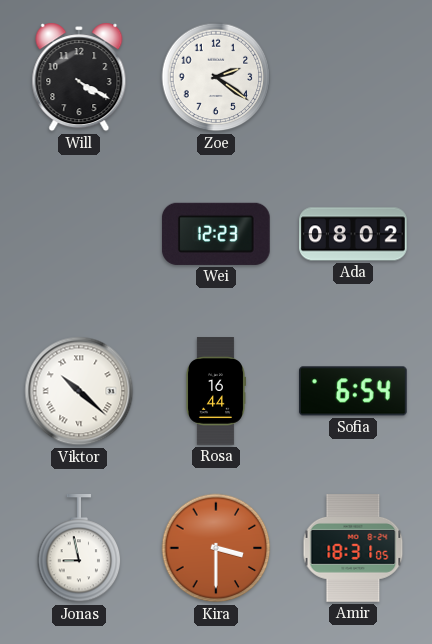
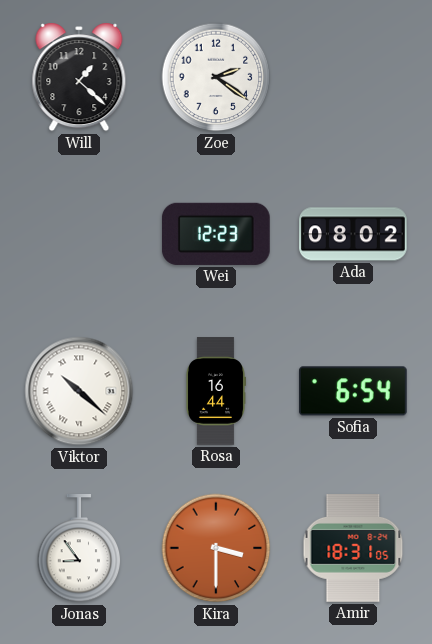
Will: 4:20 -> 1:22 (79, 77)
Jonas: 8:58 -> 8:54 (79, 549)
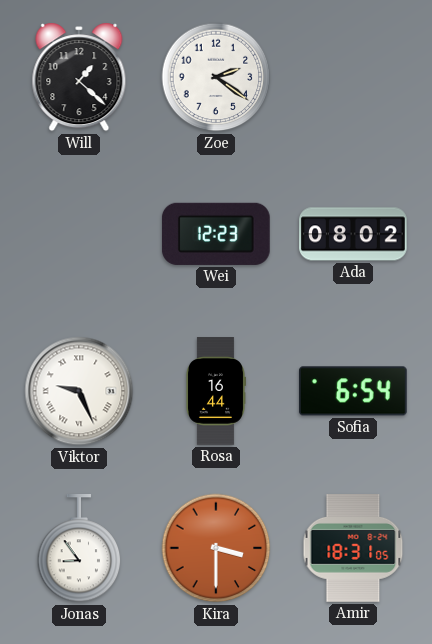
Viktor: 10:22 -> 9:26 (79, 391)
